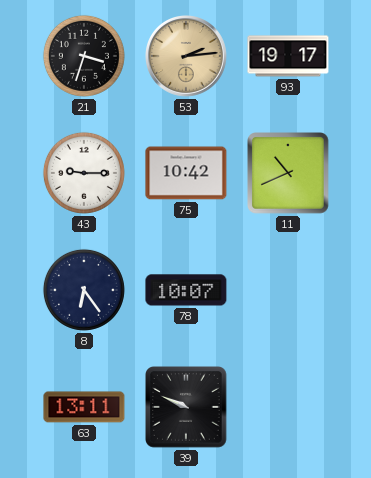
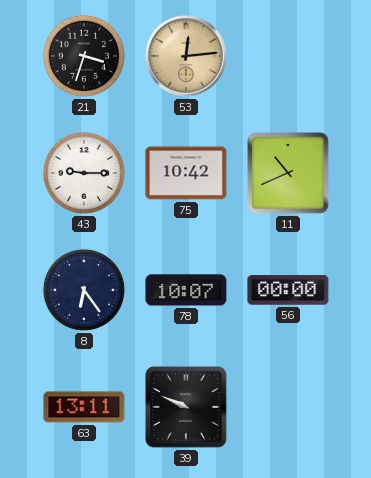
53: 2:14 -> 12:14 (187, 57)
93: 19:17 -> none (288, 56)
56: none -> 00:00 (288, 290)
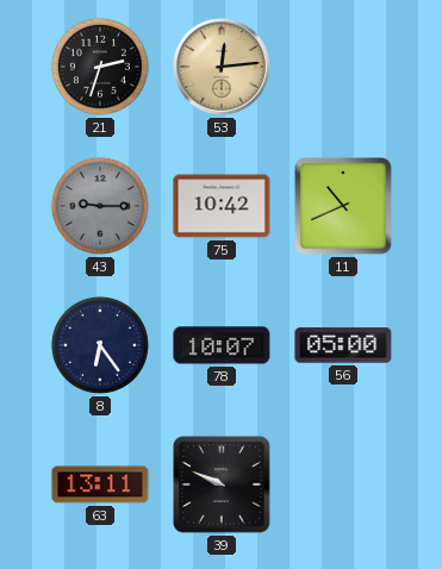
21: 3:33 -> 2:33 (100, 67)
43 dial: white -> grey (100, 206)
56: 00:00 -> 05:00 (343, 345)
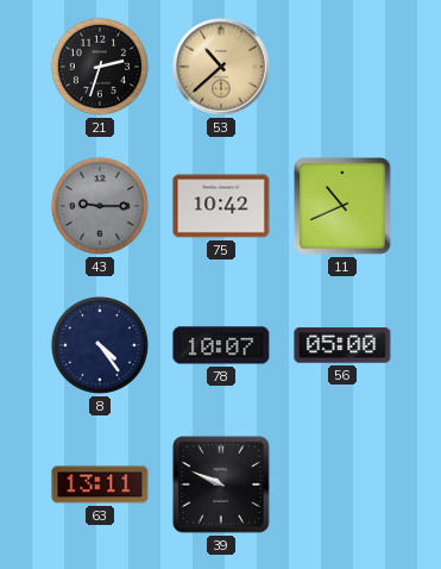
53: 12:14 -> 10:38 (222, 68)
8: 6:24 -> 4:24 (100, 345)
